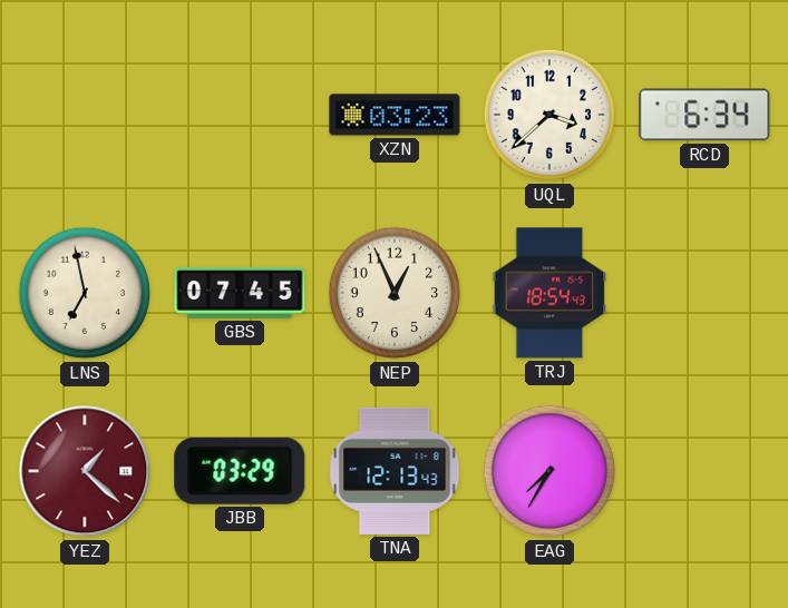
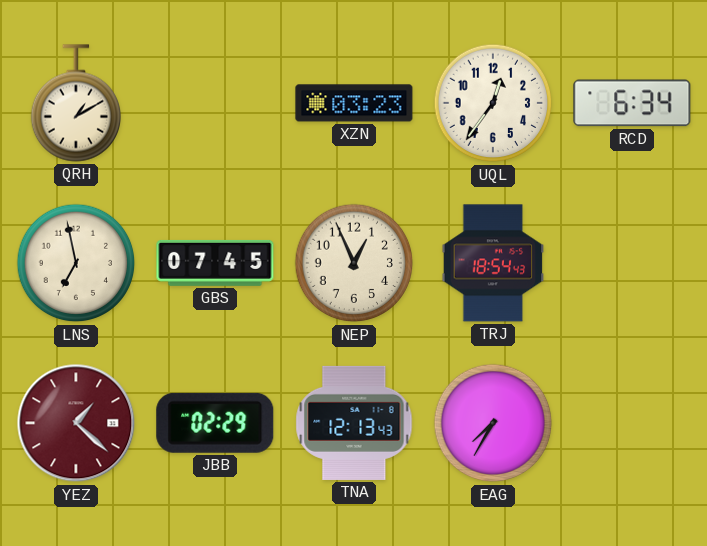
QRH: none -> 1:10 (75, 103)
UQL: 3:38 -> 12:36 (493, 103)
JBB: 03:29 -> 02:29 (215, 423)
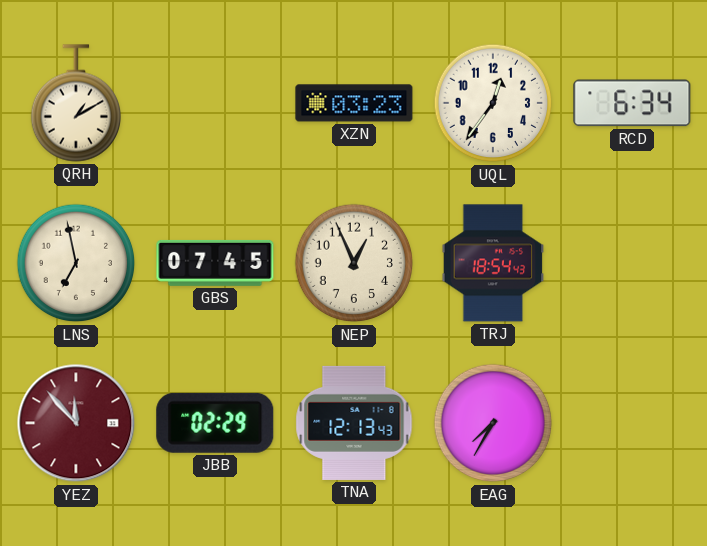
YEZ: 1:22 -> 11:53 (76, 423)
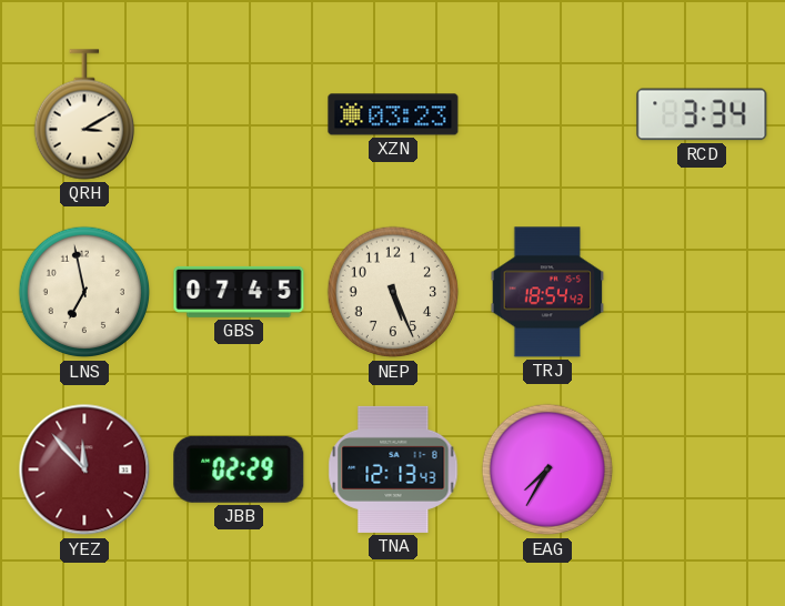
QRH: 1:10 -> 3:10 (83, 114)
UQL: 12:36 -> none (493, 103)
RCD: 6:34 -> 3:34 (702, 114)
NEP: 12:56 -> 5:26 (393, 292)
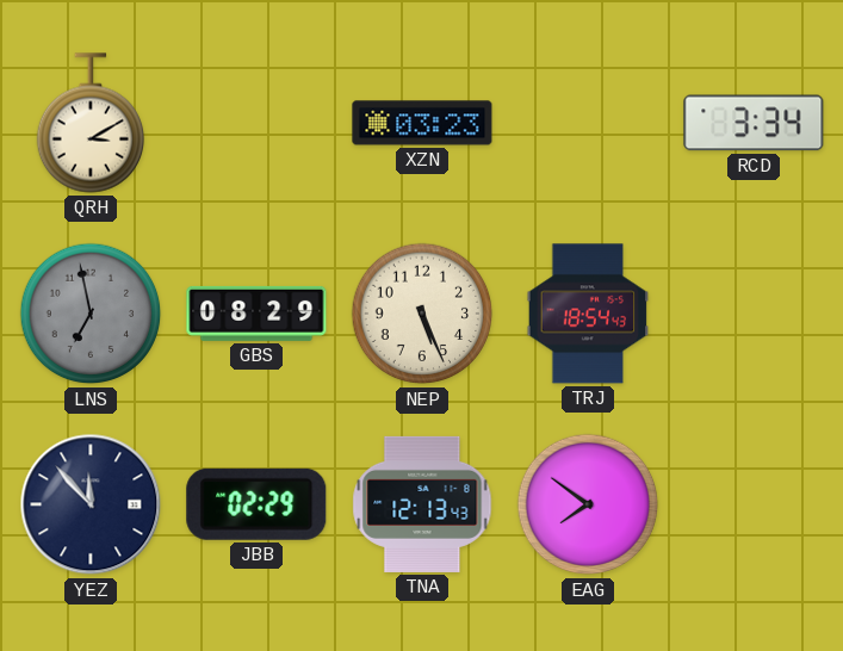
LNS dial: cream -> grey (91, 314)
GBS: 07:45 -> 08:29 (256, 314)
YEZ dial: burgundy -> navy (91, 504)
EAG: 7:35 -> 7:51 (588, 504)
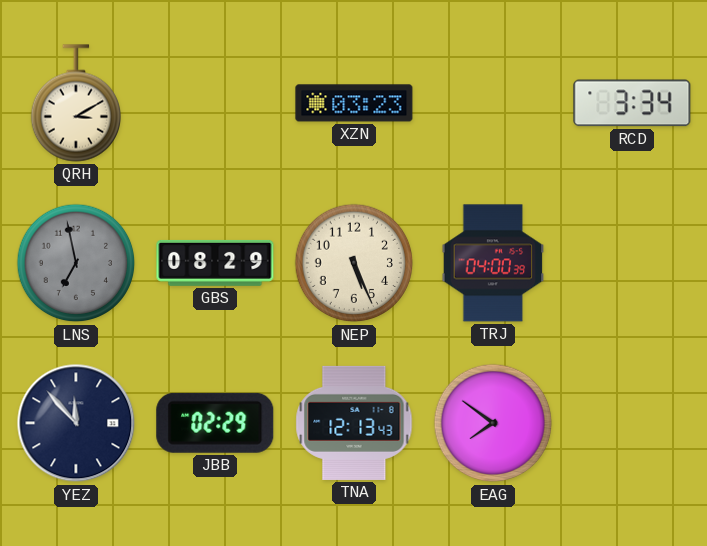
TRJ: 18:54 -> 04:00 (493, 263)
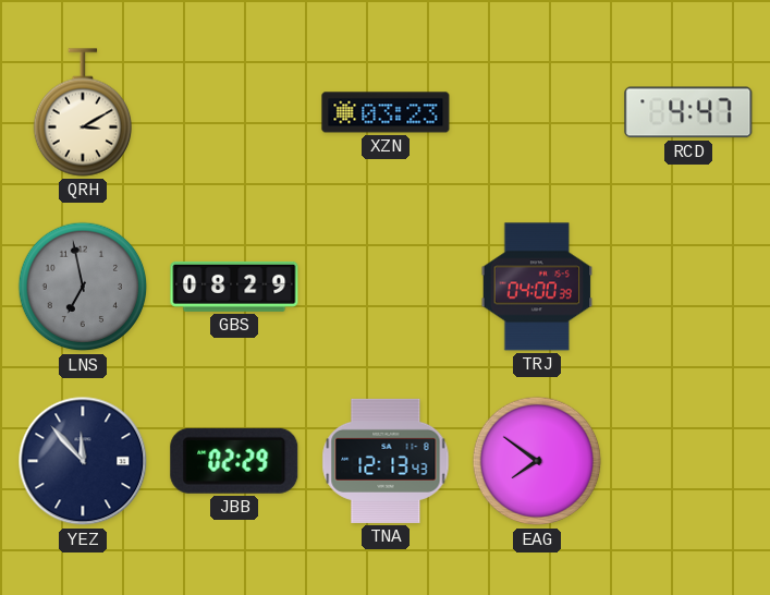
RCD: 3:34 -> 4:47 (688, 112)
NEP: 5:26 -> none (354, 263)
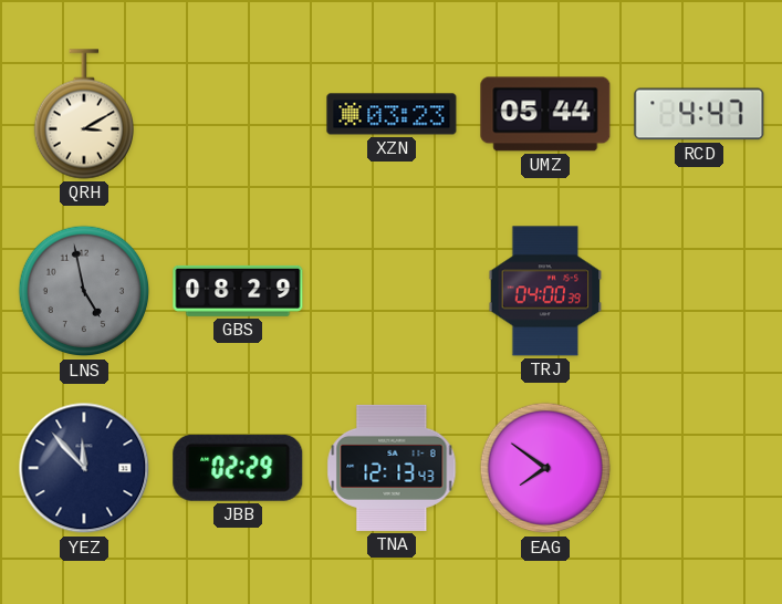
UMZ: none -> 05:44 (545, 114)
LNS: 6:58 -> 4:58 (84, 291)
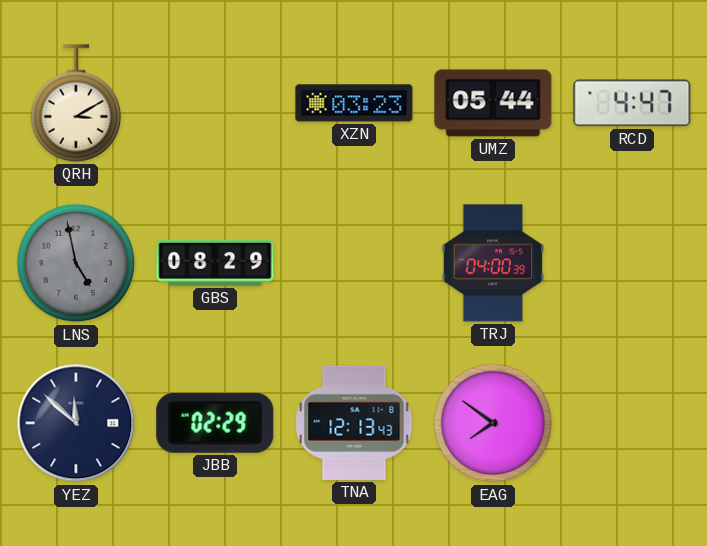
YEZ: 11:53 -> 11:52 (76, 423)
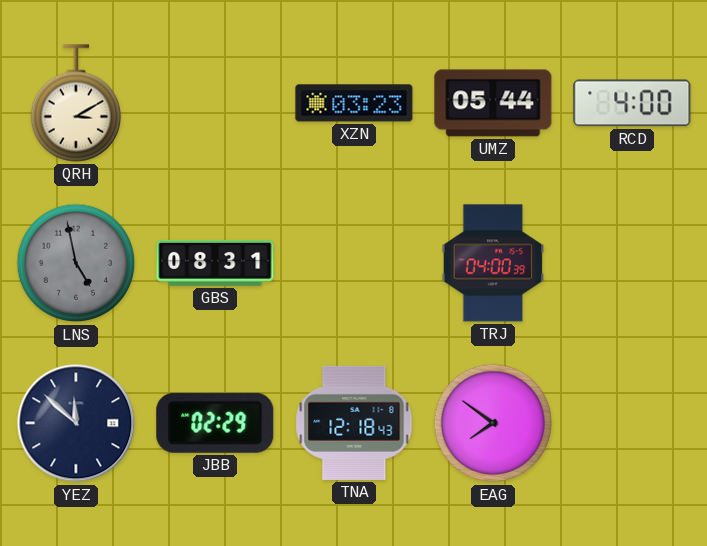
RCD: 4:47 -> 4:00 (632, 103)
GBS: 08:29 -> 08:31 (215, 263)
TNA: 12:13 -> 12:18 (354, 423)
